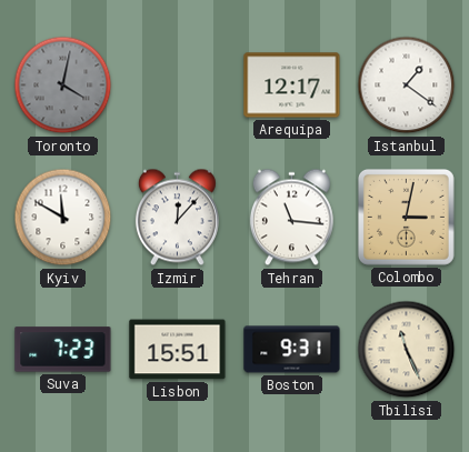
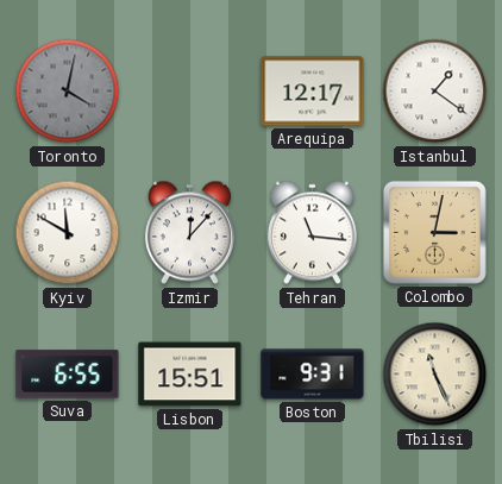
Suva: 7:23 -> 6:55 (68, 375)
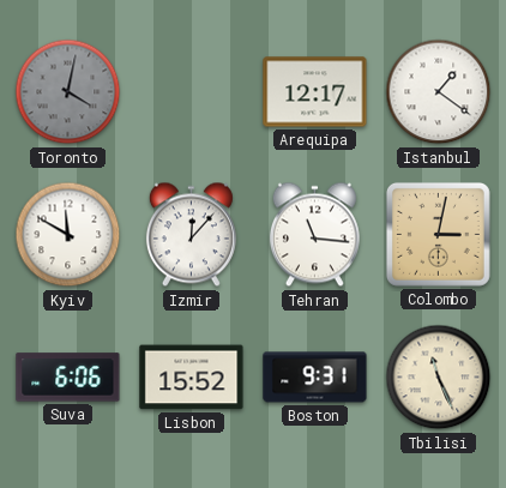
Suva: 6:55 -> 6:06 (68, 378)
Lisbon: 15:51 -> 15:52 (192, 378)
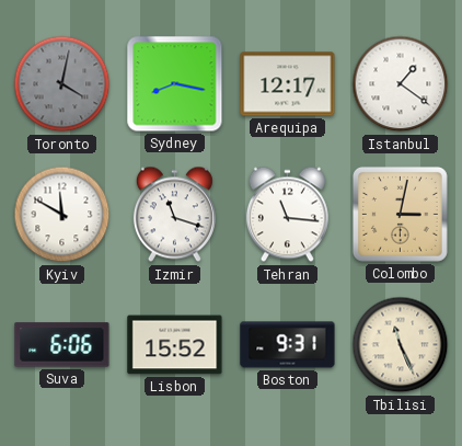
Sydney: none -> 8:17 (175, 84)
Izmir: 12:07 -> 11:18 (174, 215)
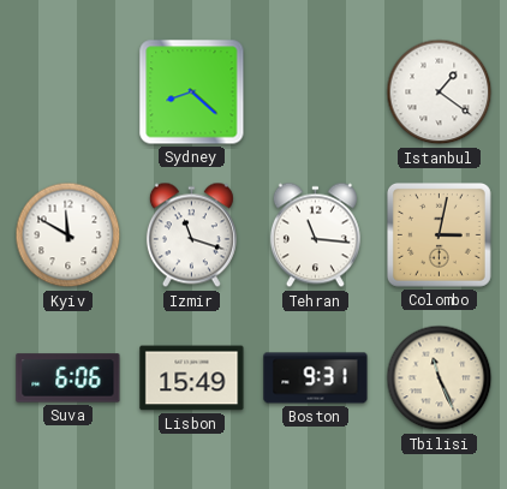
Toronto: 4:02 -> none (62, 84)
Sydney: 8:17 -> 8:22 (192, 93)
Arequipa: 12:17 -> none (288, 84)
Lisbon: 15:52 -> 15:49 (192, 378)
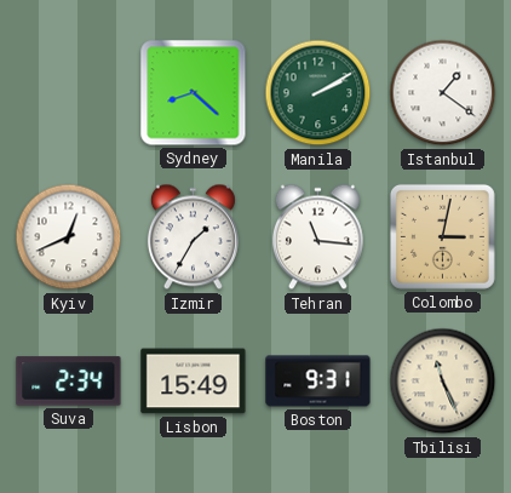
Manila: none -> 2:10 (318, 93)
Kyiv: 11:50 -> 12:41 (69, 237)
Izmir: 11:18 -> 1:35 (193, 237)
Suva: 6:06 -> 2:34 (69, 382)
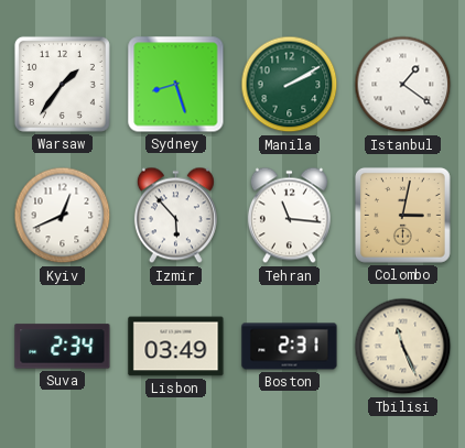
Warsaw: none -> 1:36 (62, 84)
Sydney: 8:22 -> 8:27 (176, 85)
Izmir: 1:35 -> 5:53 (175, 216)
Lisbon: 15:49 -> 03:49 (176, 347)
Boston: 9:31 -> 2:31 (290, 347)
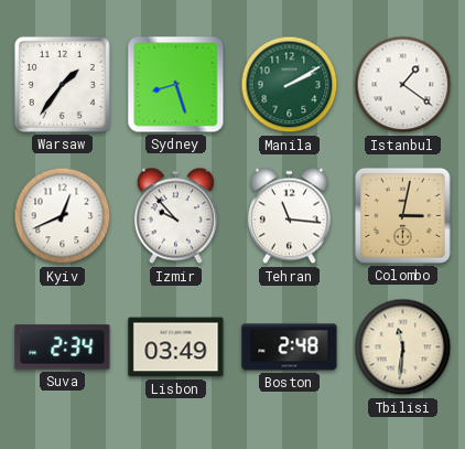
Izmir: 5:53 -> 9:53 (175, 216)
Boston: 2:31 -> 2:48 (290, 348)
Tbilisi: 11:26 -> 11:31 (403, 348)
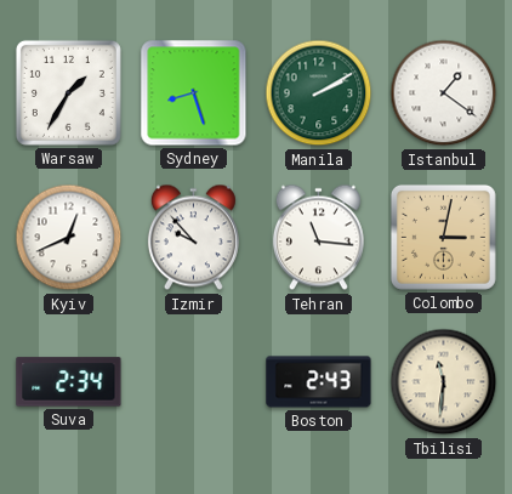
Warsaw: 1:36 -> 1:35 (68, 92)
Lisbon: 03:49 -> none (176, 348)
Boston: 2:48 -> 2:43 (319, 382)
